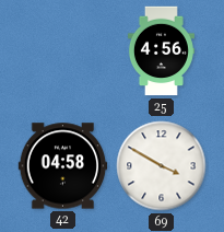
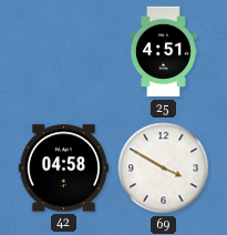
25: 4:56 -> 4:51 (163, 52)
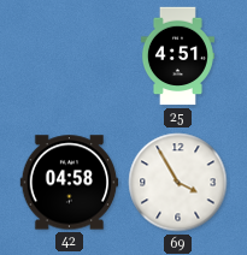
69: 3:50 -> 3:55 (178, 183)
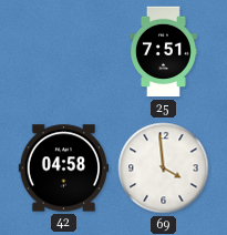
25: 4:51 -> 7:51 (163, 52)
69: 3:55 -> 3:59 (164, 168)
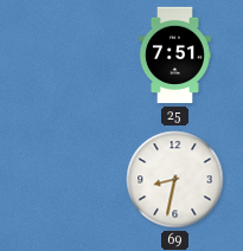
42: 04:58 -> none (64, 168)
69: 3:59 -> 8:32 (175, 180)
